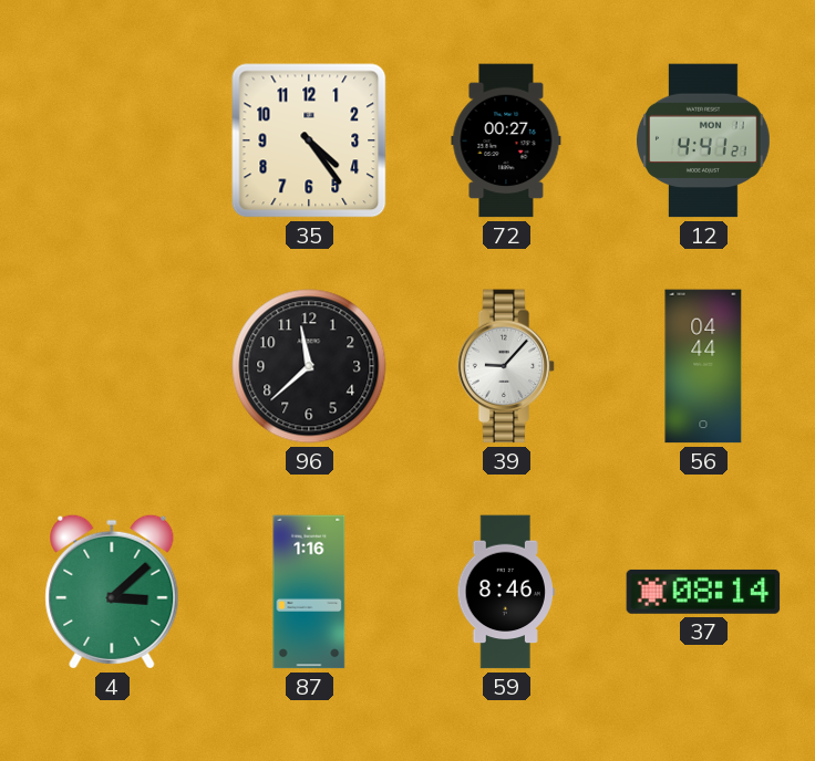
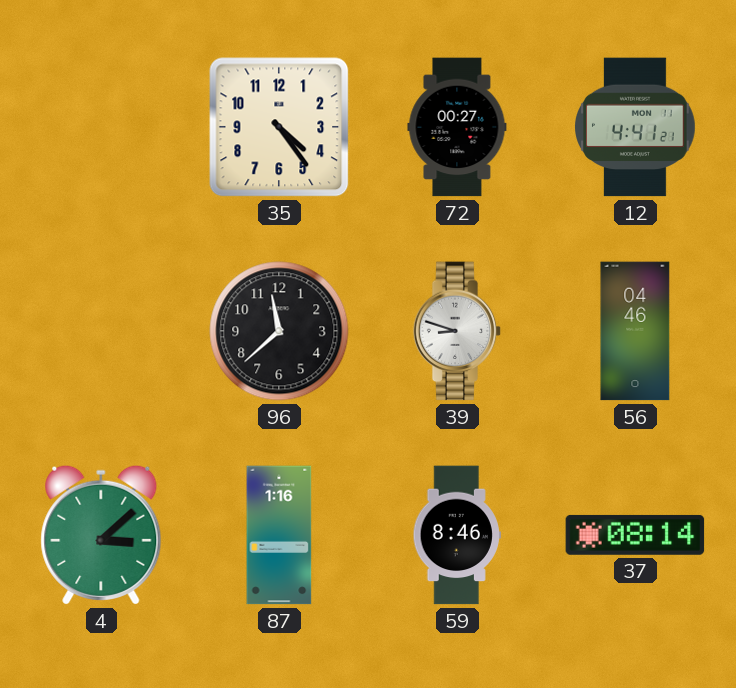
39: 9:07 -> 8:48 (457, 331)
56: 04:44 -> 04:46 (635, 331)
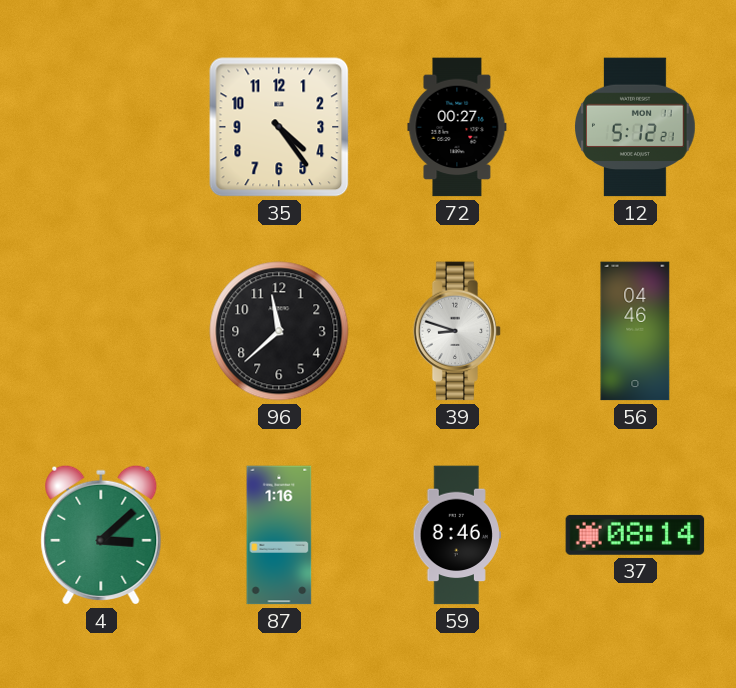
12: 4:41 -> 5:12 (635, 127)
